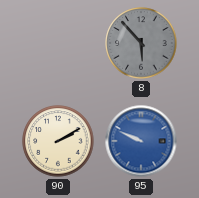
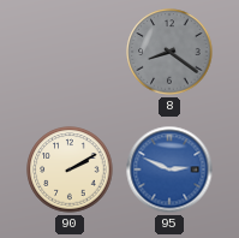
8: 5:53 -> 8:21 (169, 52)
95: 9:49 -> 2:49 (169, 169)
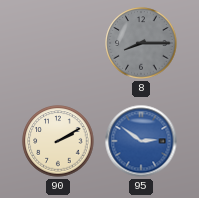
8: 8:21 -> 8:15 (141, 43)
95: 2:49 -> 2:51 (141, 141)
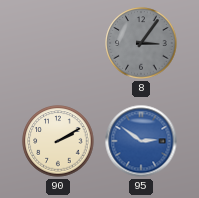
8: 8:15 -> 3:06 (141, 43)
